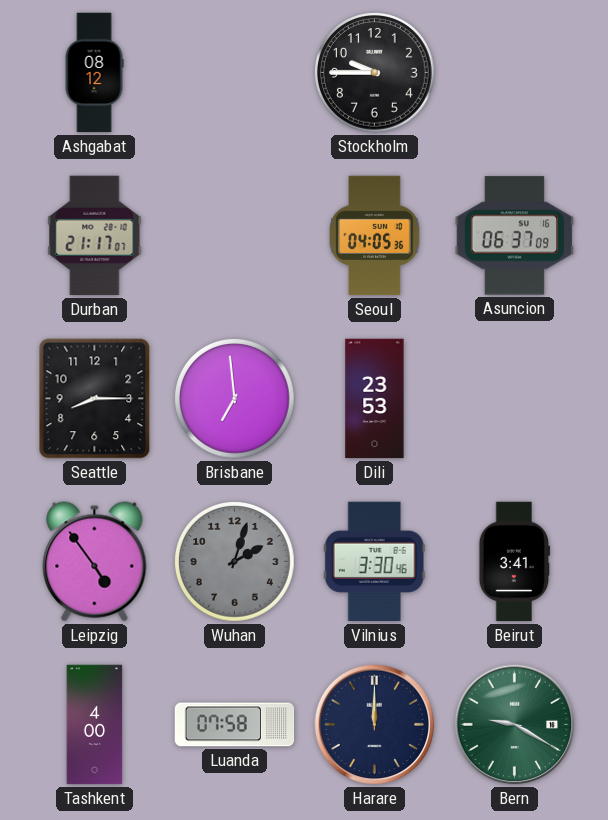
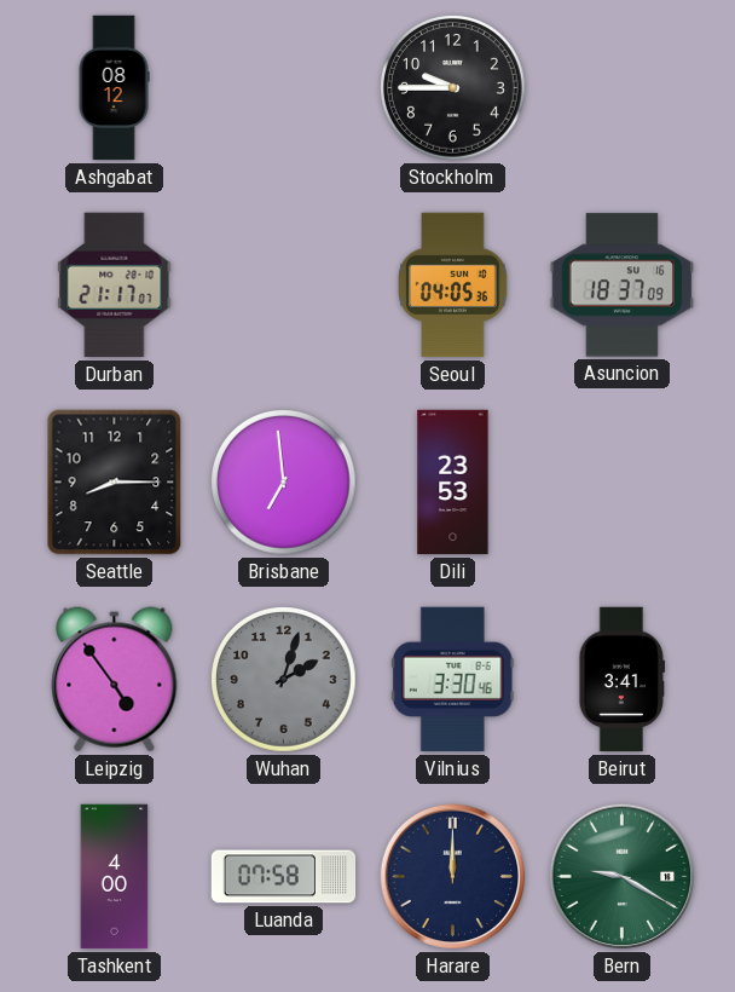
Asuncion: 06:37 -> 18:37 (623, 286)
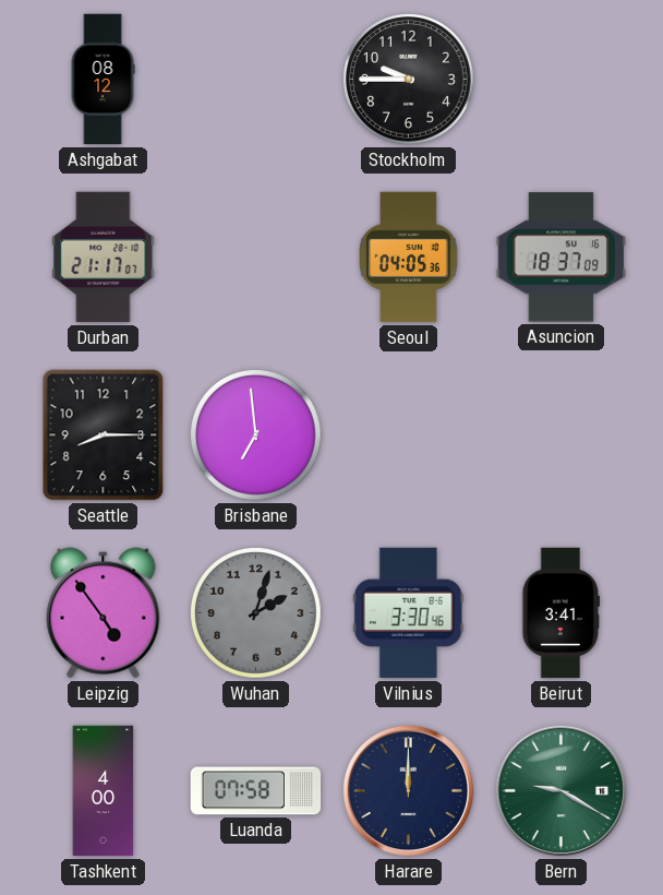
Dili: 23:53 -> none (453, 483)
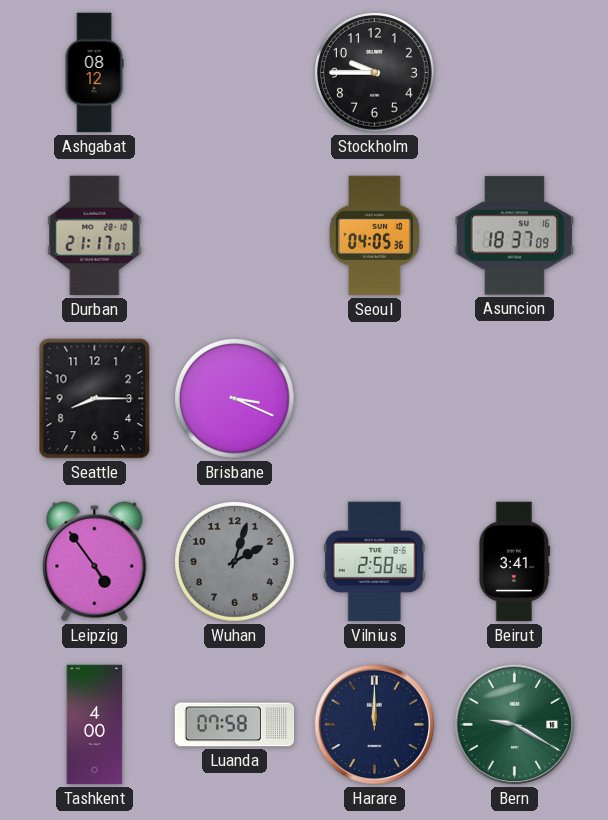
Brisbane: 6:59 -> 3:19 (235, 399)
Vilnius: 3:30 -> 2:58 (374, 562)
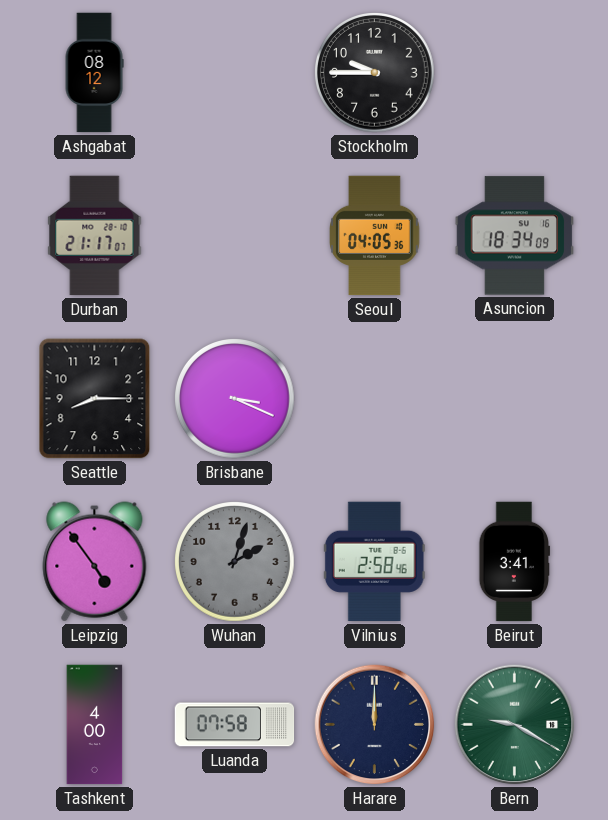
Asuncion: 18:37 -> 18:34 (515, 236)
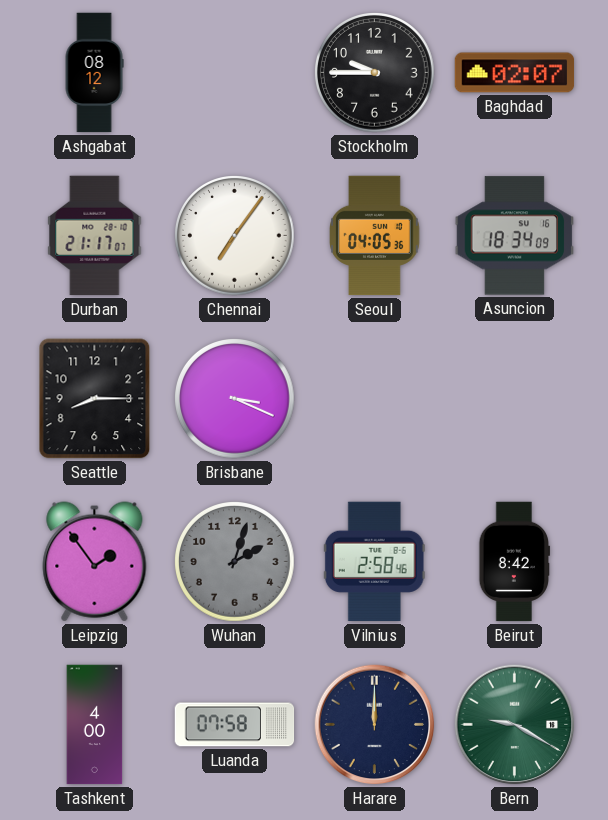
Baghdad: none -> 02:07 (515, 73)
Chennai: none -> 7:06 (235, 236)
Leipzig: 4:54 -> 1:54 (95, 562)
Beirut: 3:41 -> 8:42 (515, 562)
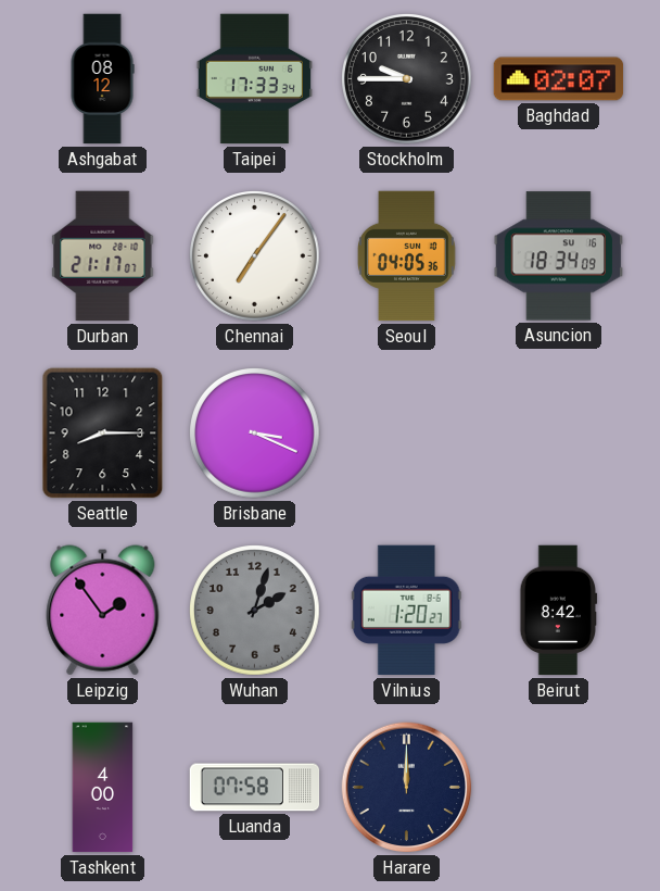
Taipei: none -> 17:33 (254, 79)
Vilnius: 2:58 -> 1:20 (406, 611)
Bern: 9:20 -> none (515, 725)
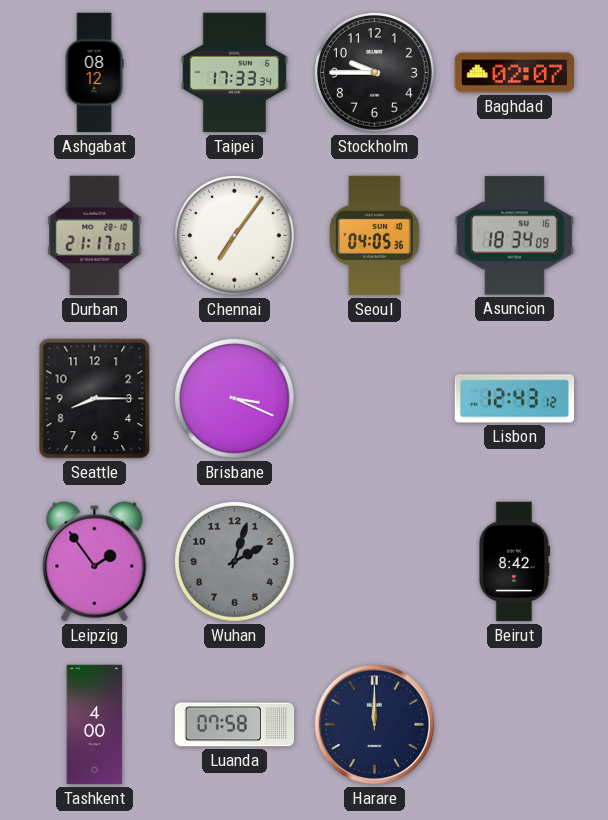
Lisbon: none -> 12:43 (515, 399)
Vilnius: 1:20 -> none (406, 611)
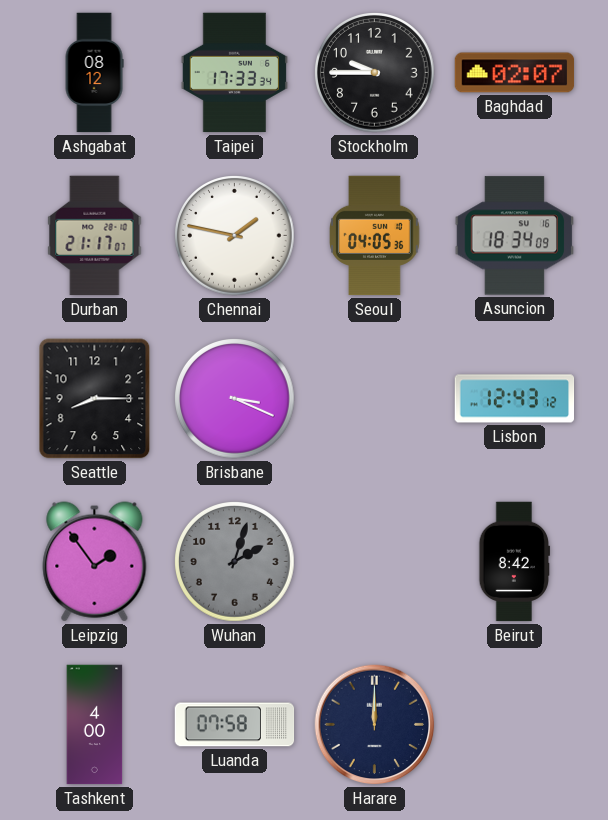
Chennai: 7:06 -> 1:47 (235, 236)
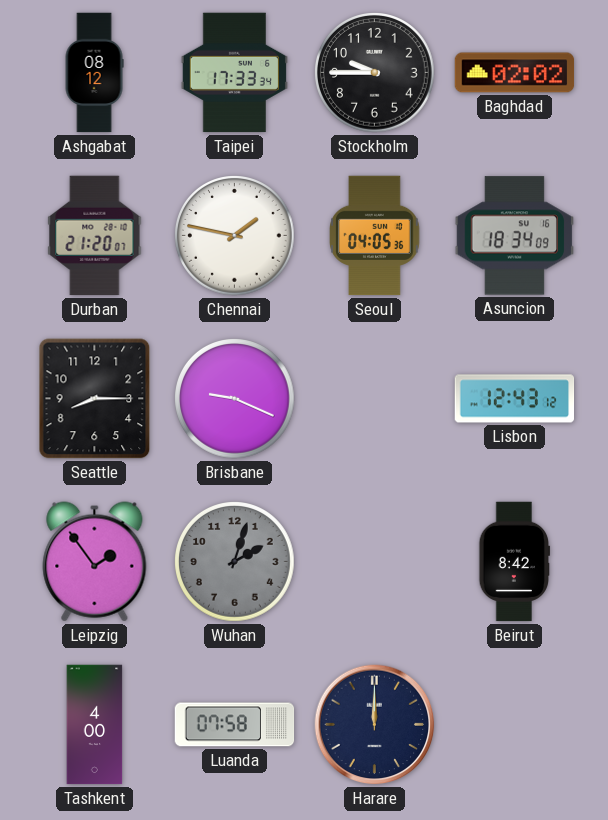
Baghdad: 02:07 -> 02:02 (515, 73)
Durban: 21:17 -> 21:20 (95, 236)
Brisbane: 3:19 -> 9:19 (235, 399)
